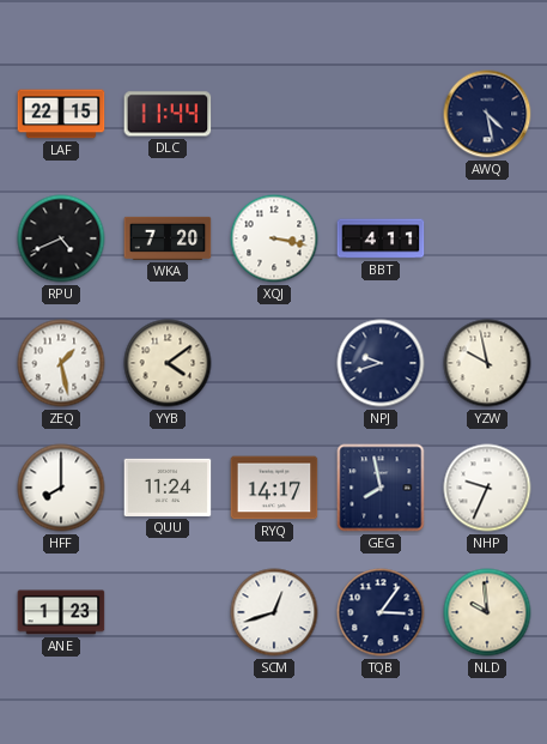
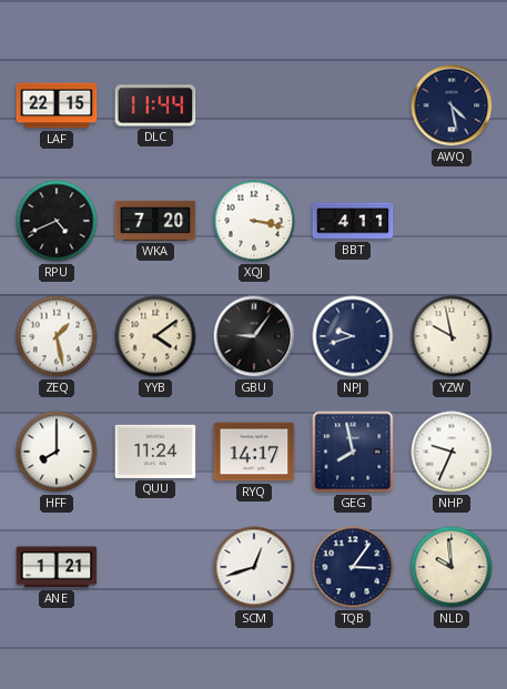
GBU: none -> 9:06 (254, 336)
ANE: 1:23 -> 1:21 (57, 567)
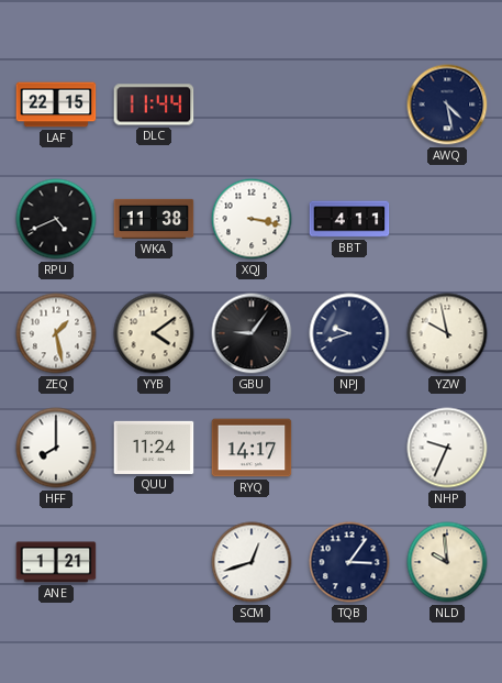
WKA: 7:20 -> 11:38 (154, 219)
GEG: 7:58 -> none (353, 452)
